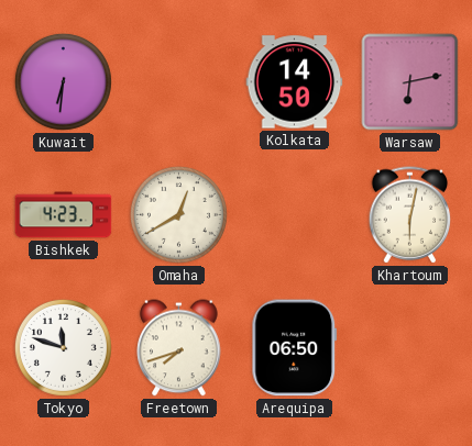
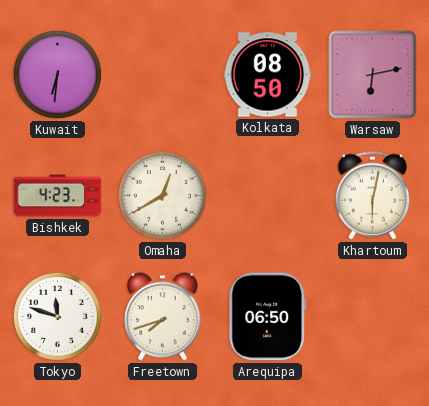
Kolkata: 14:50 -> 08:50 (268, 75)
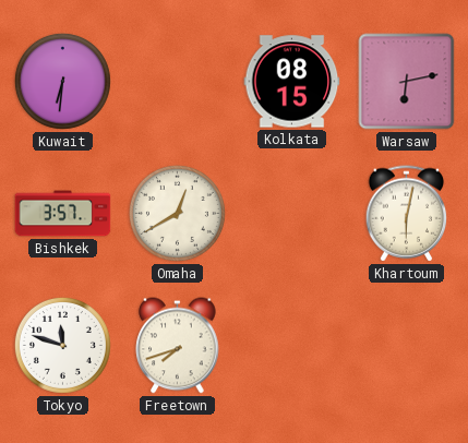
Kolkata: 08:50 -> 08:15 (292, 82)
Bishkek: 4:23 -> 3:57 (63, 214)
Arequipa: 06:50 -> none (268, 317)
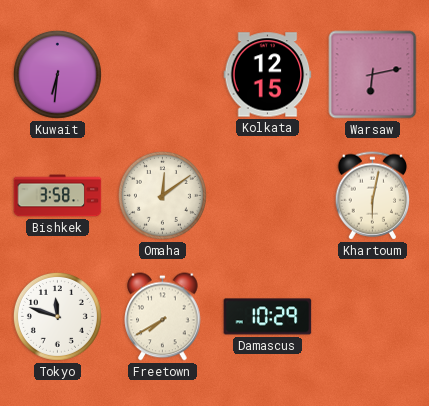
Kolkata: 08:15 -> 12:15 (268, 75)
Bishkek: 3:57 -> 3:58 (58, 196)
Omaha: 12:40 -> 12:09 (162, 195)
Freetown: 7:42 -> 7:40 (163, 317)
Damascus: none -> 10:29 (268, 317)
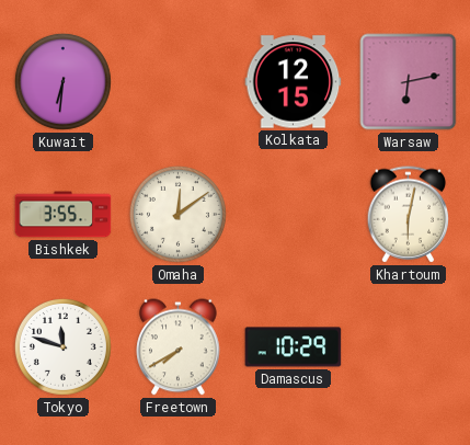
Bishkek: 3:58 -> 3:55 (64, 215)
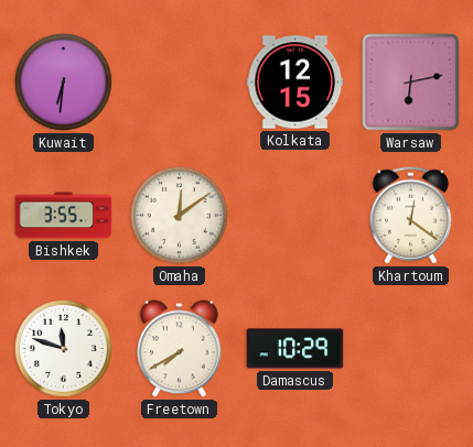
Khartoum: 6:02 -> 12:21 (411, 216)
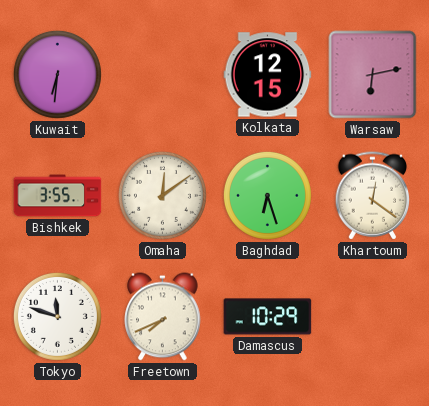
Baghdad: none -> 6:27 (267, 195)
Freetown: 7:40 -> 7:41 (163, 317)
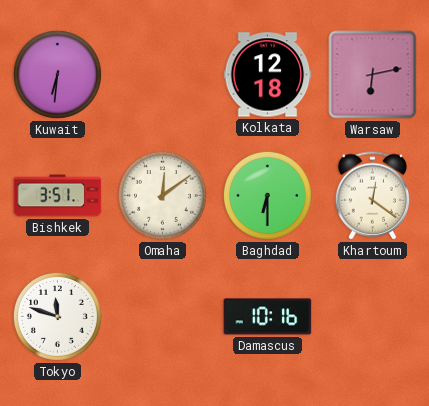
Kolkata: 12:15 -> 12:18 (268, 75)
Bishkek: 3:55 -> 3:51 (58, 196)
Baghdad: 6:27 -> 6:30 (267, 195)
Freetown: 7:41 -> none (163, 317)
Damascus: 10:29 -> 10:16 (268, 317)
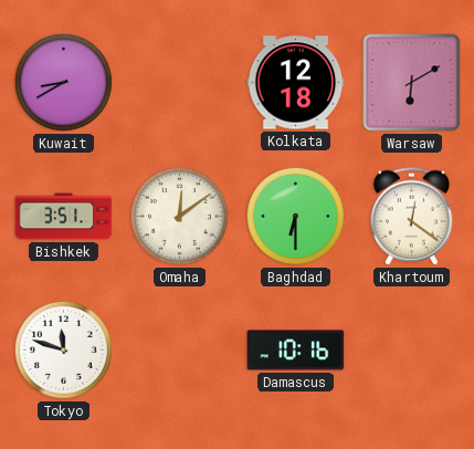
Kuwait: 6:31 -> 8:40 (63, 82)
Warsaw: 6:13 -> 6:10 (412, 83)
